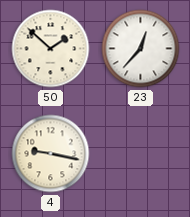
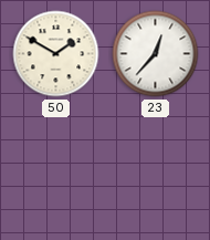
50: 1:52 -> 1:50 (56, 54)
4: 9:17 -> none (51, 154)
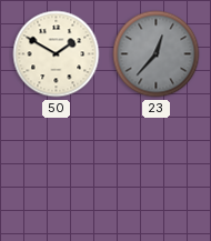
23 dial: white -> grey (157, 54)
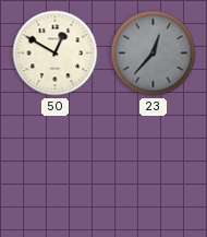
50: 1:50 -> 12:50 (56, 54)
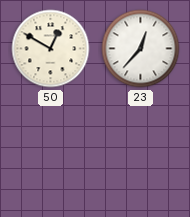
23 dial: grey -> white (141, 49)
